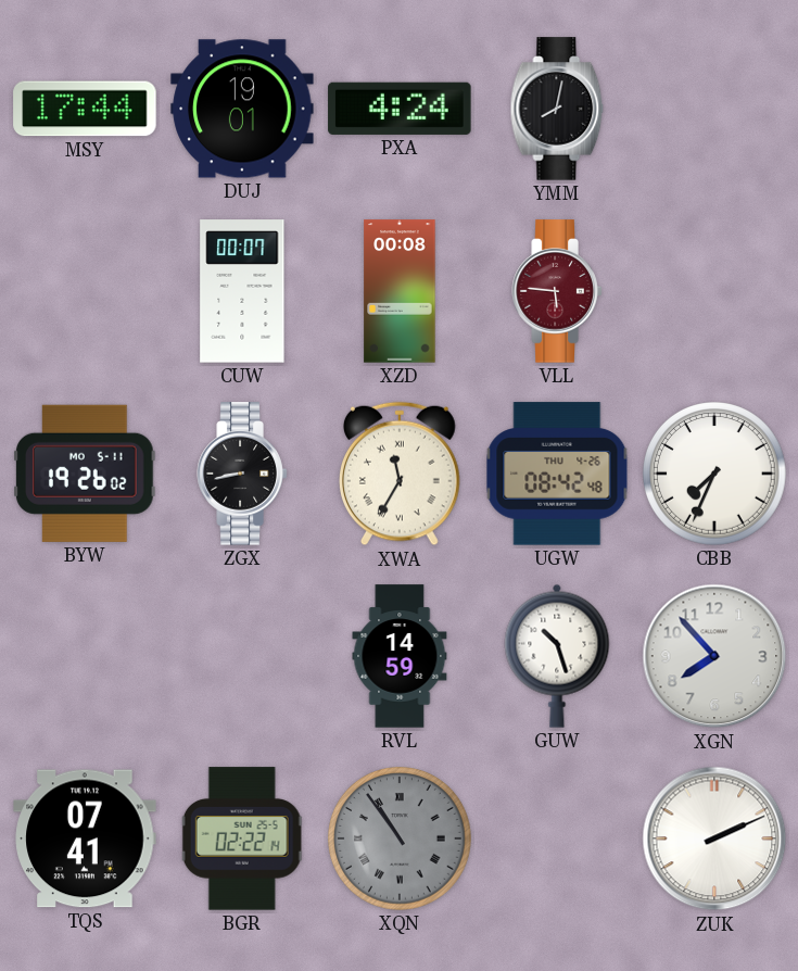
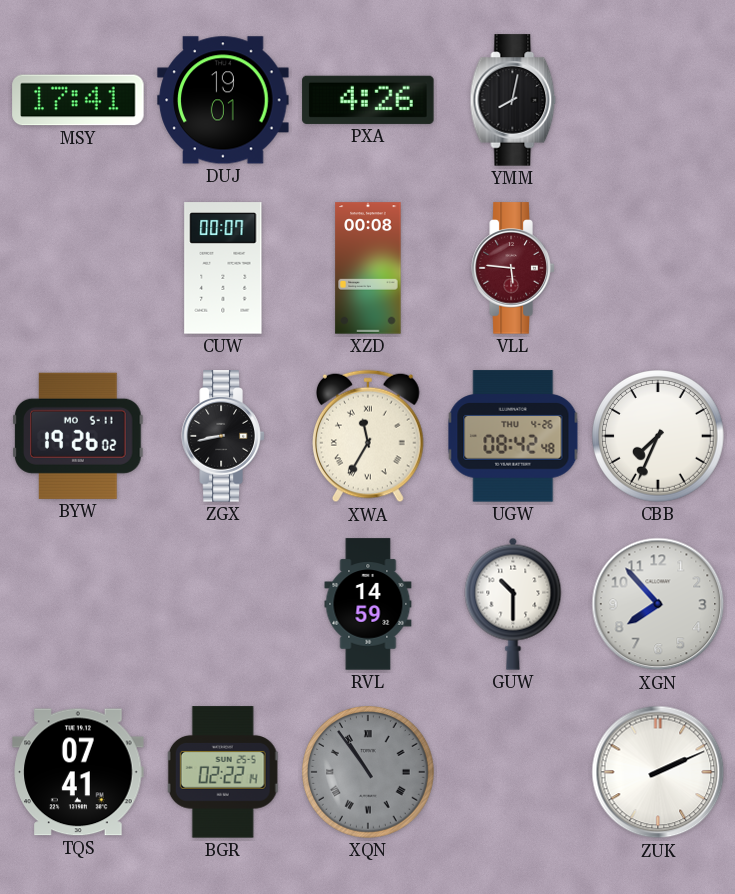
MSY: 17:44 -> 17:41 (78, 100)
PXA: 4:24 -> 4:26 (368, 100)
GUW: 10:27 -> 10:30 (513, 604)
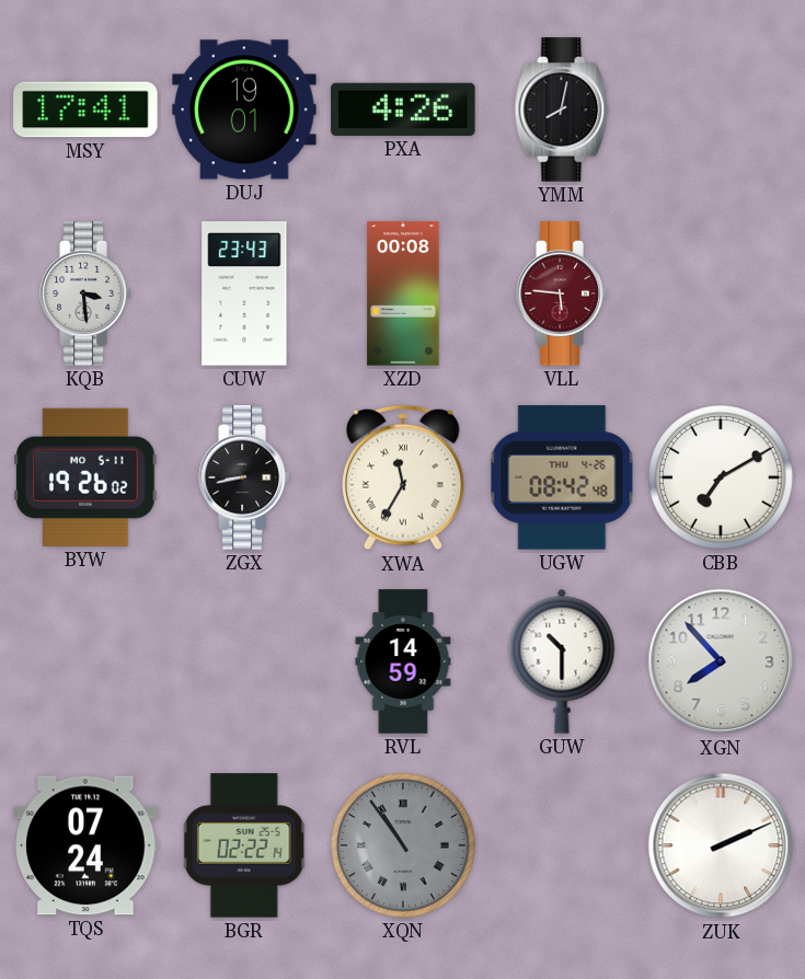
KQB: none -> 3:29 (85, 293)
CUW: 00:07 -> 23:43 (244, 293)
CBB: 7:34 -> 7:10 (722, 479)
TQS: 07:41 -> 07:24 (85, 845)
